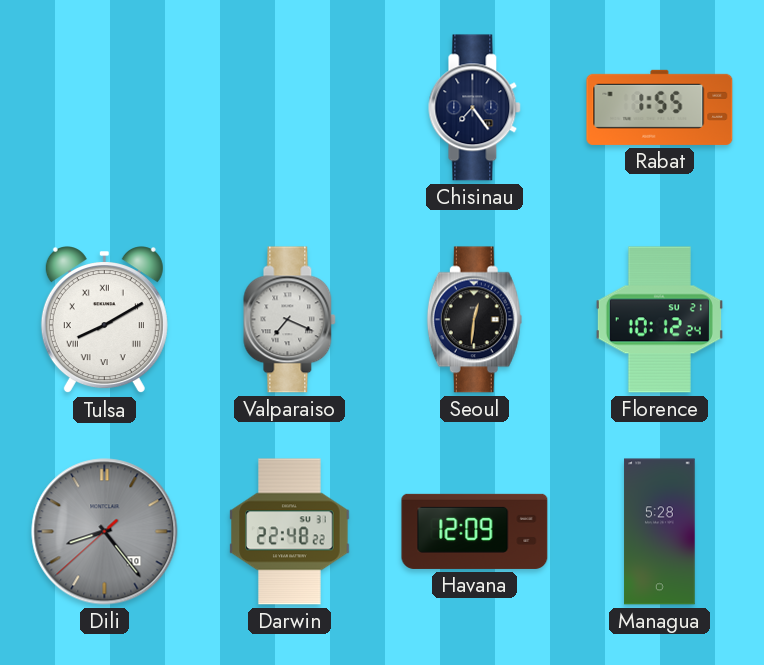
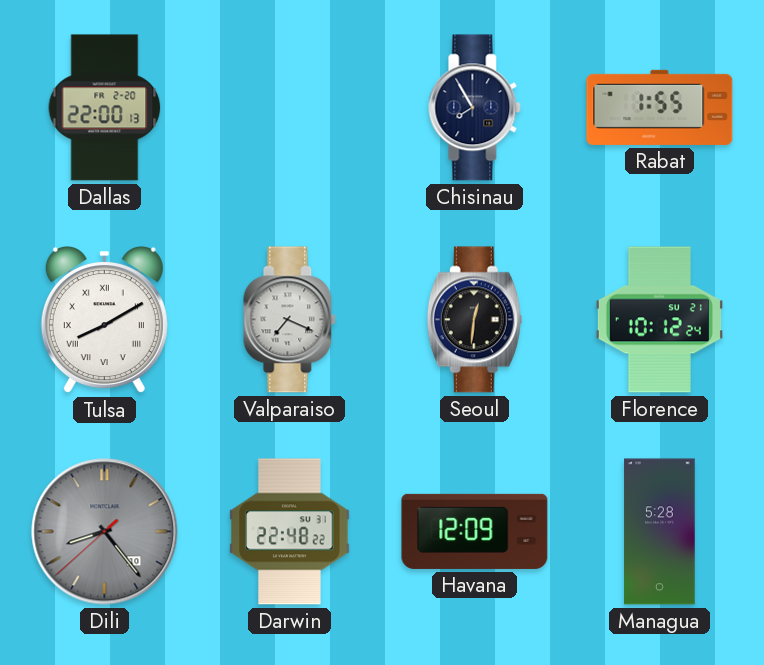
Dallas: none -> 22:00 (105, 108)
Chisinau: 7:24 -> 7:55 (475, 108)
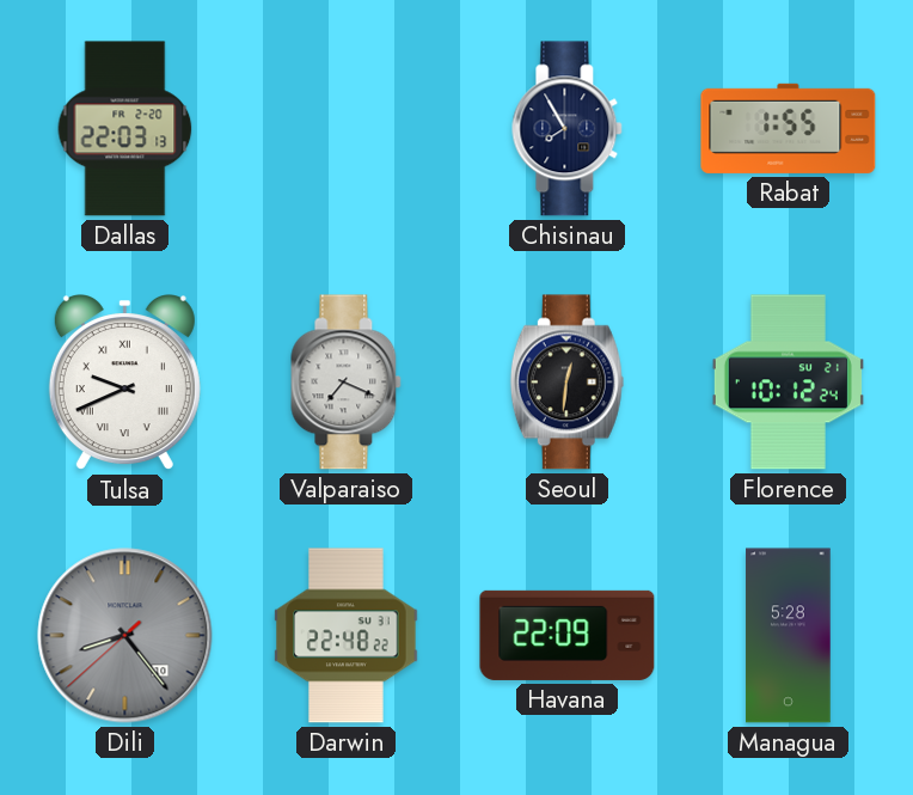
Dallas: 22:00 -> 22:03 (125, 129)
Tulsa: 8:10 -> 9:41 (124, 383)
Havana: 12:09 -> 22:09 (568, 635)
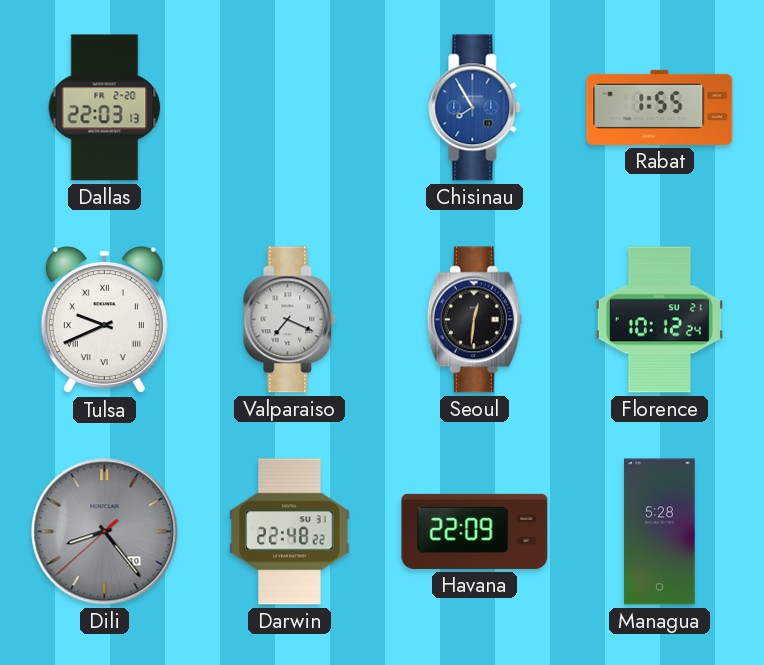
Chisinau dial: navy -> blue (475, 108)
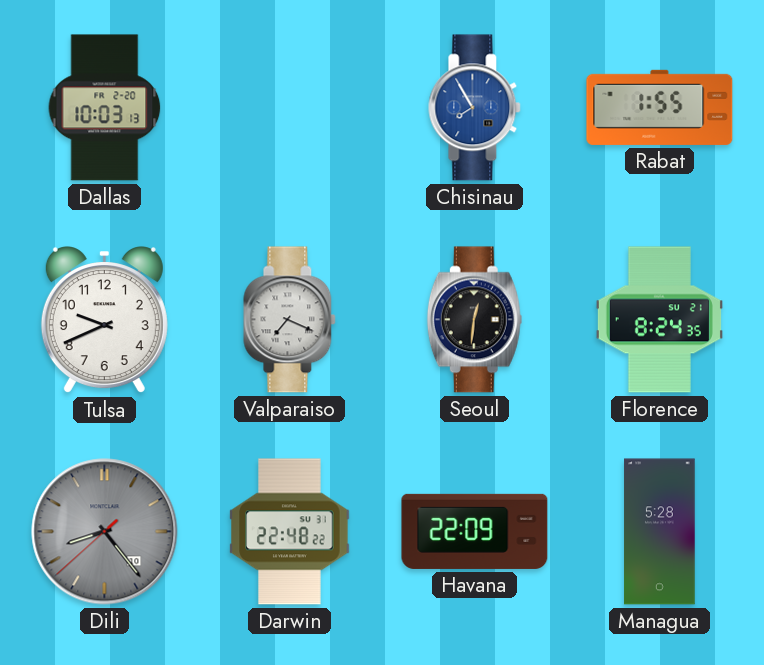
Dallas: 22:03 -> 10:03 (105, 108)
Tulsa numerals: Roman -> Arabic (104, 320)
Florence: 10:12 -> 8:24 (659, 320)
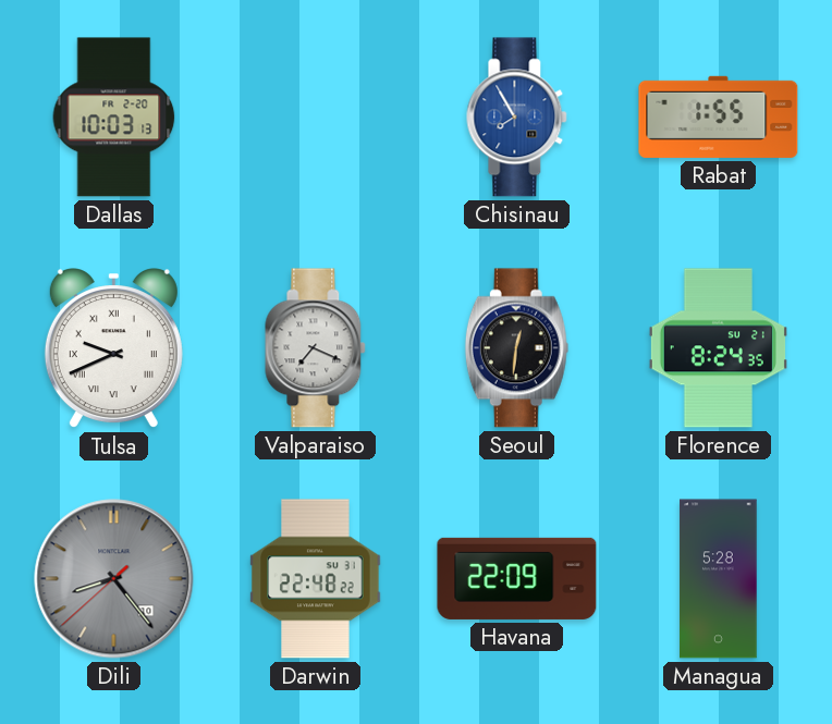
Tulsa numerals: Arabic -> Roman (113, 348)
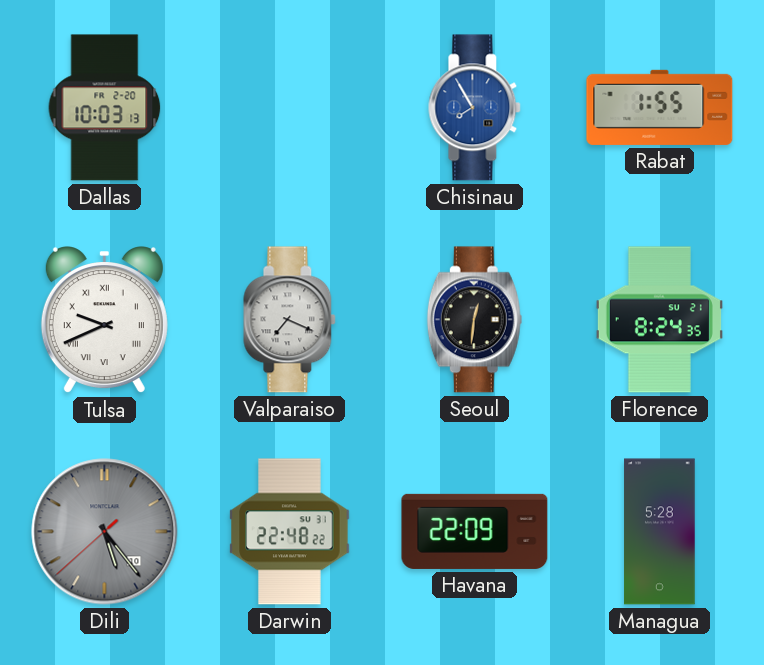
Dili: 8:23 -> 5:23 (105, 532)
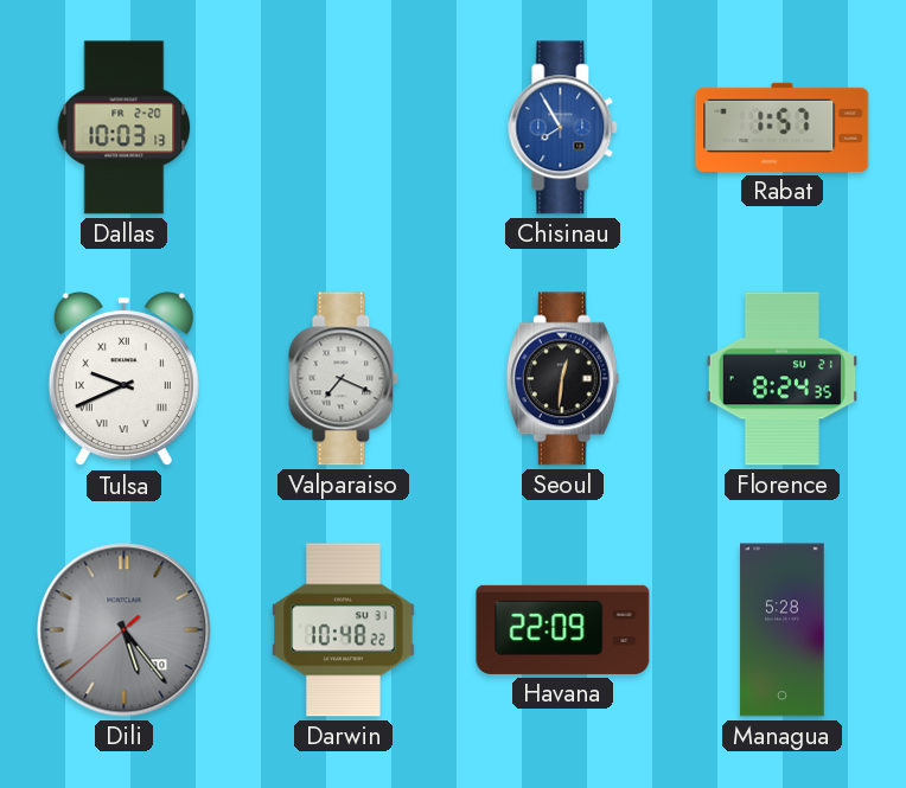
Rabat: 1:55 -> 1:57 (783, 127)
Darwin: 22:48 -> 10:48 (344, 630)
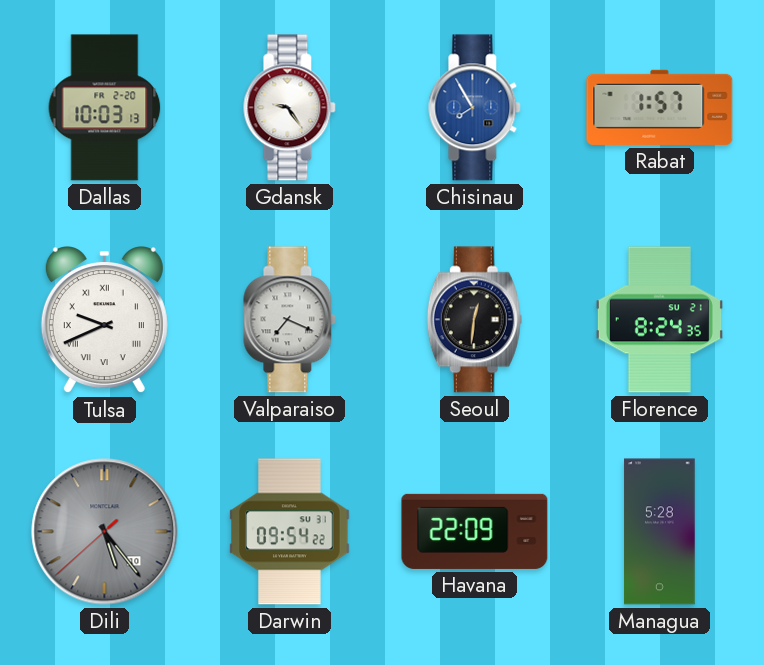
Gdansk: none -> 9:24 (290, 108)
Darwin: 10:48 -> 09:54 (290, 532)
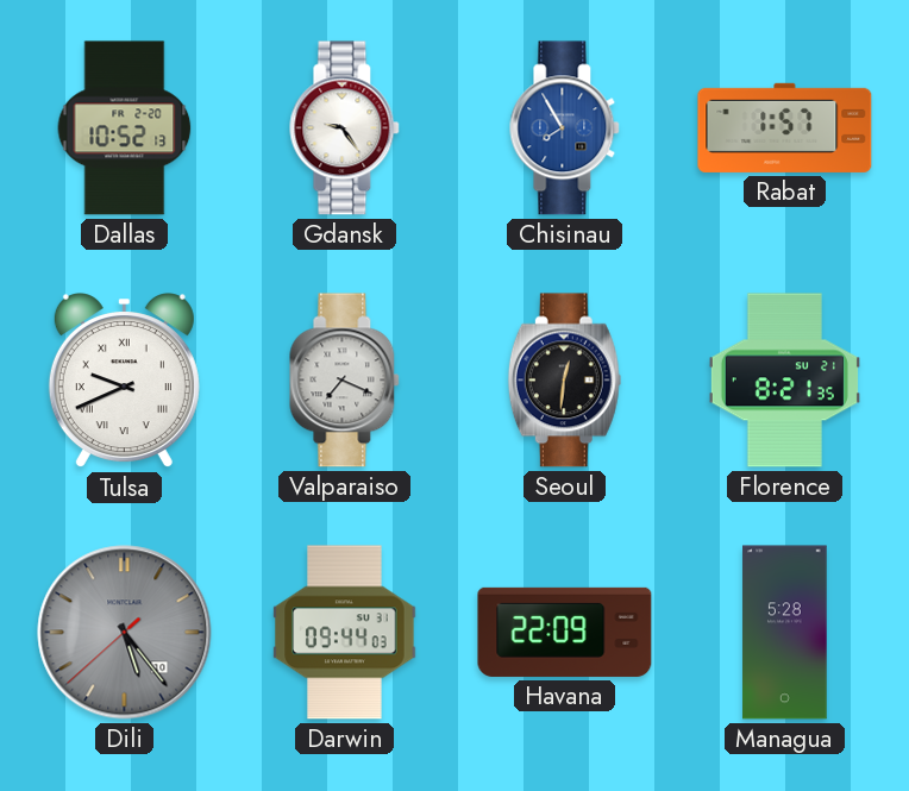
Dallas: 10:03 -> 10:52 (125, 128)
Florence: 8:24 -> 8:21 (784, 381)
Darwin: 09:54 -> 09:44 (345, 633)
